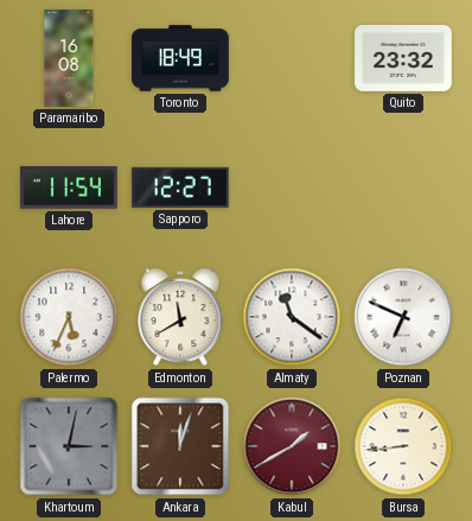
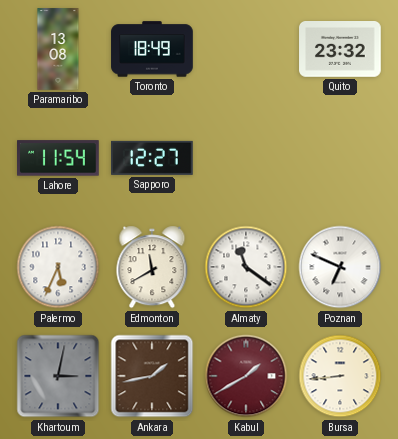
Paramaribo: 16:08 -> 13:08 (58, 49)
Ankara: 12:03 -> 1:43 (152, 376)
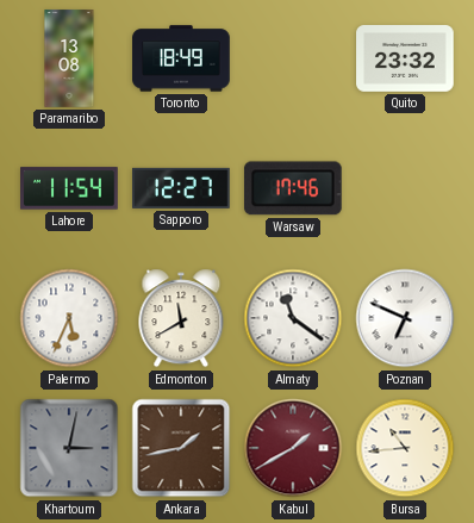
Warsaw: none -> 17:46 (293, 188)
Bursa: 8:44 -> 10:44 (405, 448)
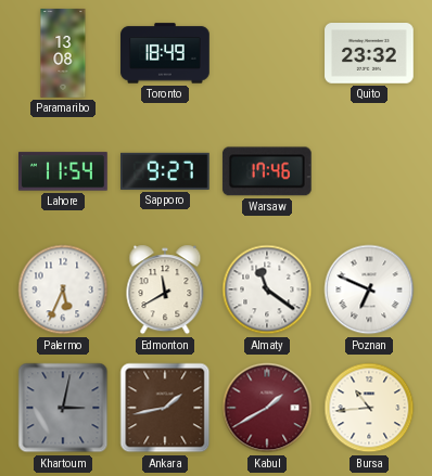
Sapporo: 12:27 -> 9:27 (165, 171)
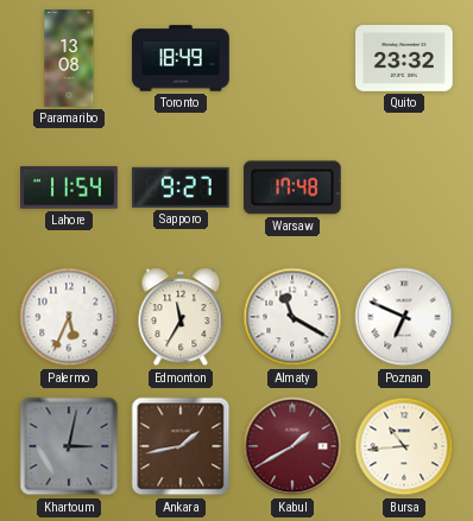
Warsaw: 17:46 -> 17:48 (292, 188)
Edmonton: 11:40 -> 11:35 (181, 317)
Almaty: 11:21 -> 11:20 (292, 317)
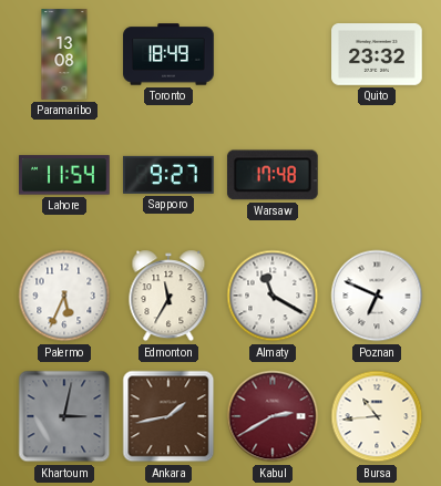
Kabul: 1:40 -> 2:40 (273, 416)
